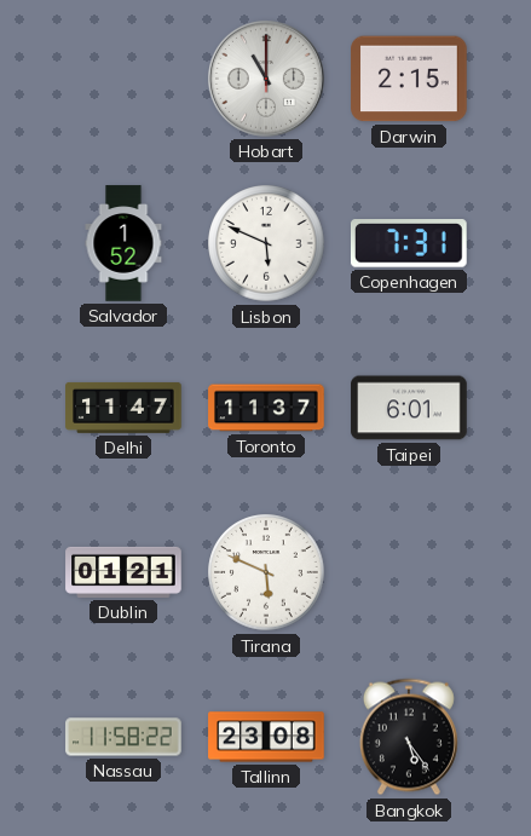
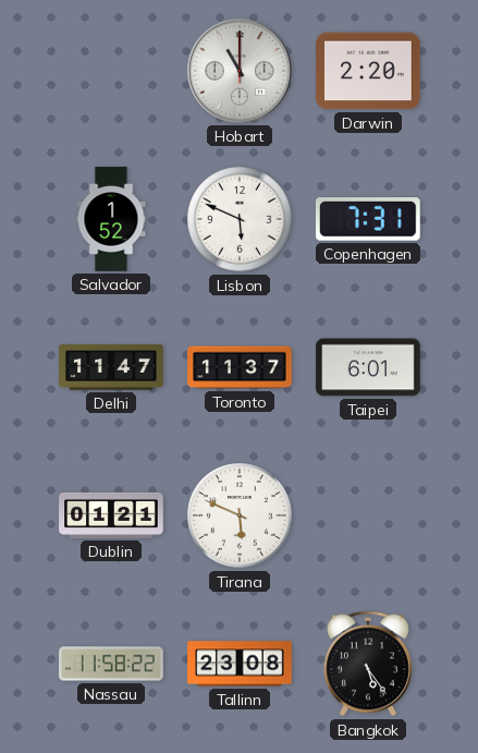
Darwin: 2:15 -> 2:20 (368, 71)
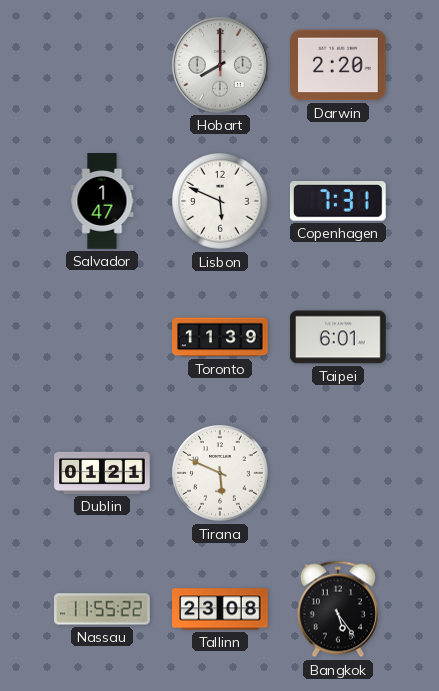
Hobart: 11:00 -> 8:00 (220, 65)
Salvador: 1:52 -> 1:47 (102, 201)
Delhi: 11:47 -> none (111, 367)
Toronto: 11:37 -> 11:39 (220, 337)
Nassau: 11:58 -> 11:55 (102, 609)
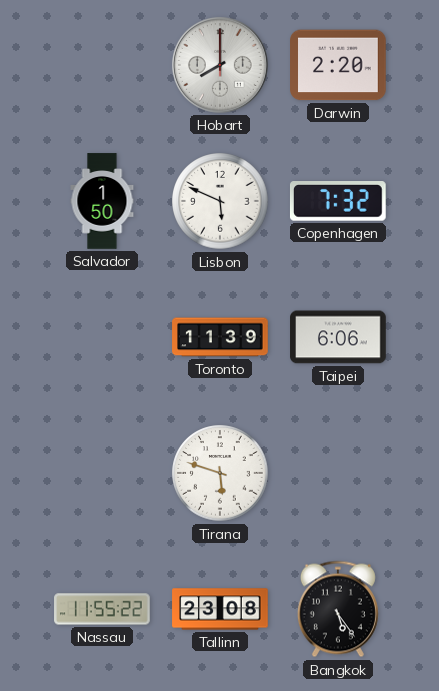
Salvador: 1:47 -> 1:50 (102, 201)
Copenhagen: 7:31 -> 7:32 (338, 202)
Taipei: 6:01 -> 6:06 (338, 337)
Dublin: 01:21 -> none (102, 473)
Tirana: 5:49 -> 5:48 (220, 473)
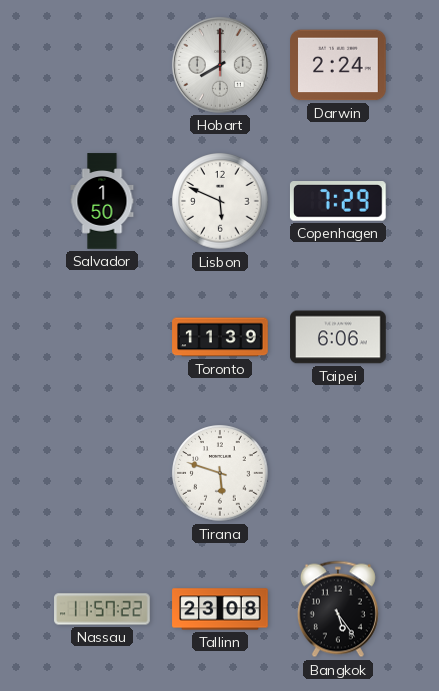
Darwin: 2:20 -> 2:24 (338, 65)
Copenhagen: 7:32 -> 7:29 (338, 202)
Nassau: 11:55 -> 11:57 (102, 609)
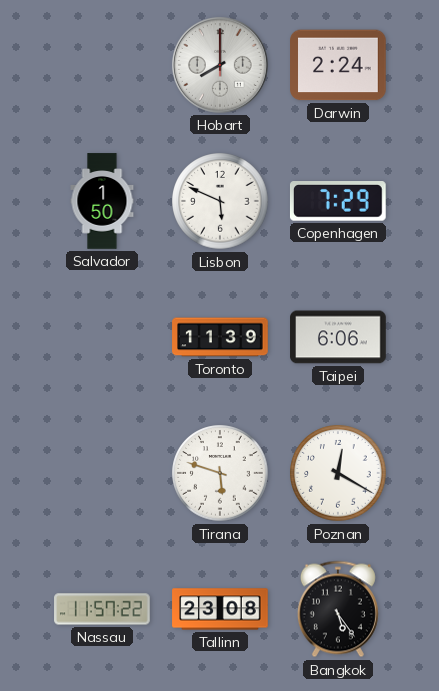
Poznan: none -> 12:20 (338, 473)
